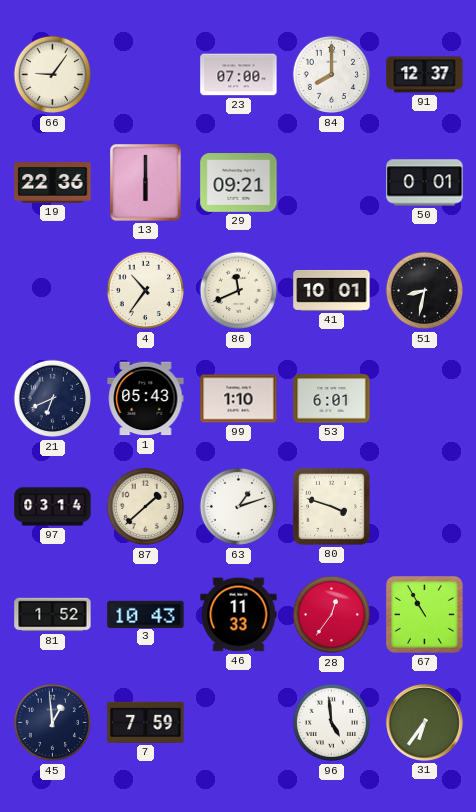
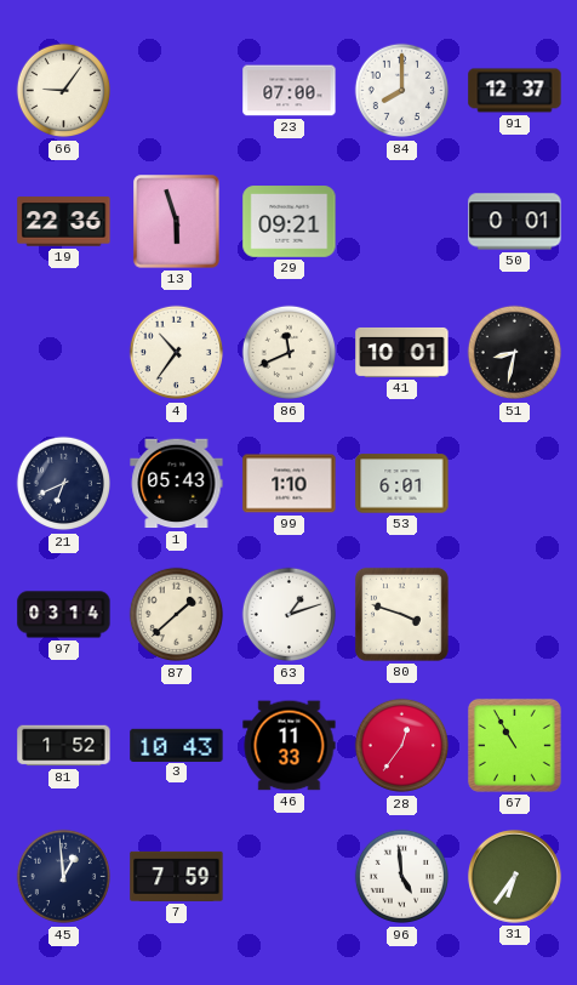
13: 6:00 -> 5:57 (177, 222)
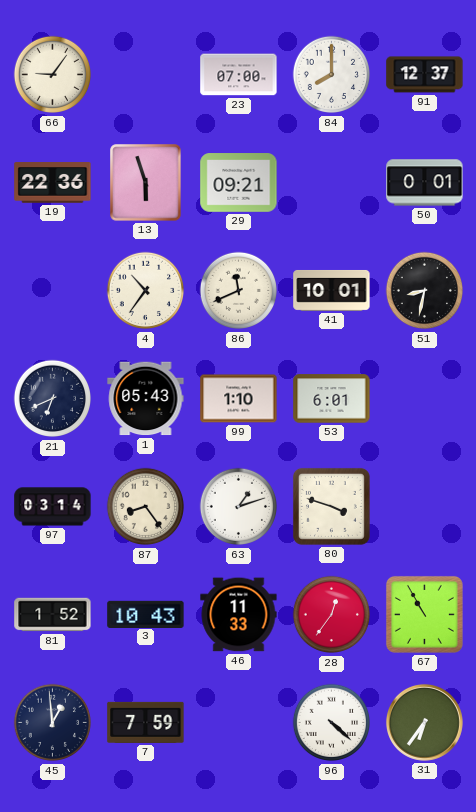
87: 1:38 -> 8:24 (146, 507)
96: 4:59 -> 4:22 (332, 723)
